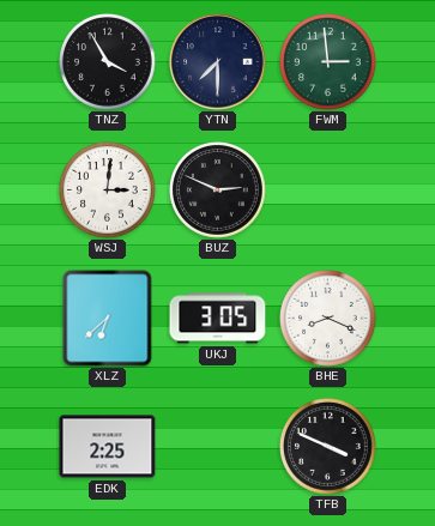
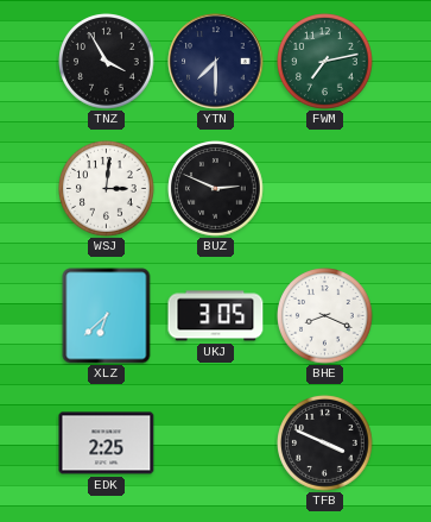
FWM: 2:59 -> 7:13 (325, 62)
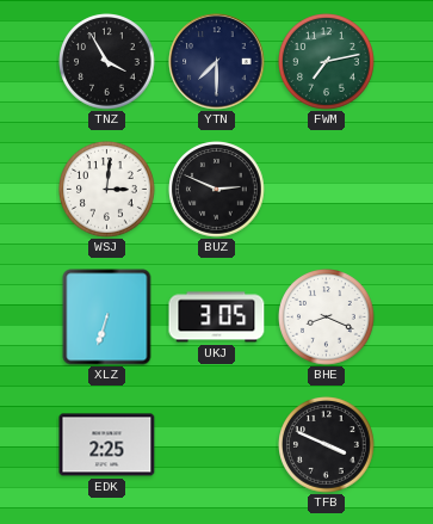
XLZ: 6:38 -> 6:33 (107, 318)
